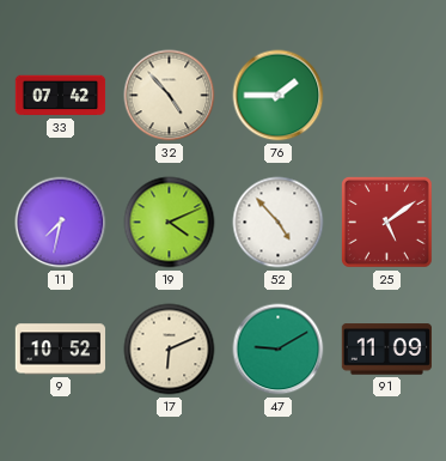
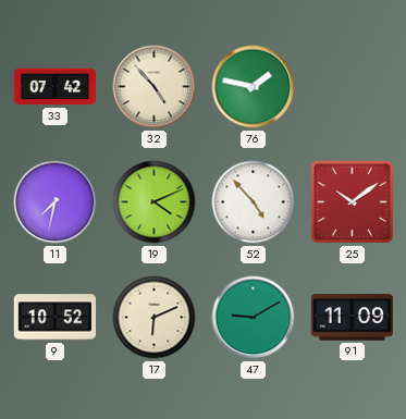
76: 1:45 -> 1:47 (254, 87)
25: 5:09 -> 10:09 (352, 201)
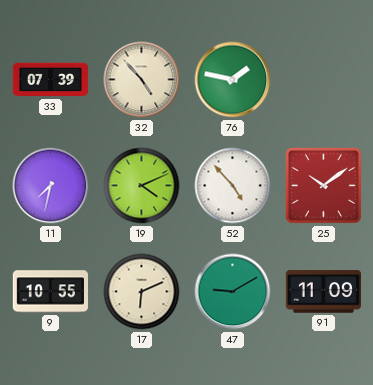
33: 07:42 -> 07:39 (51, 80)
9: 10:52 -> 10:55 (51, 292)
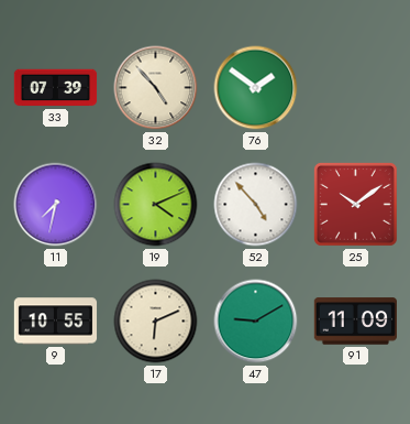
76: 1:47 -> 1:51 (256, 88)
